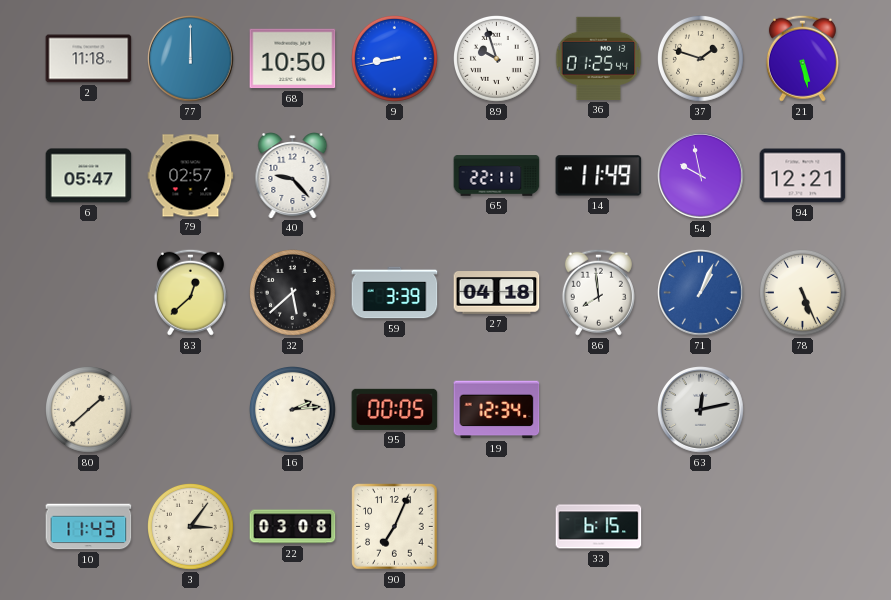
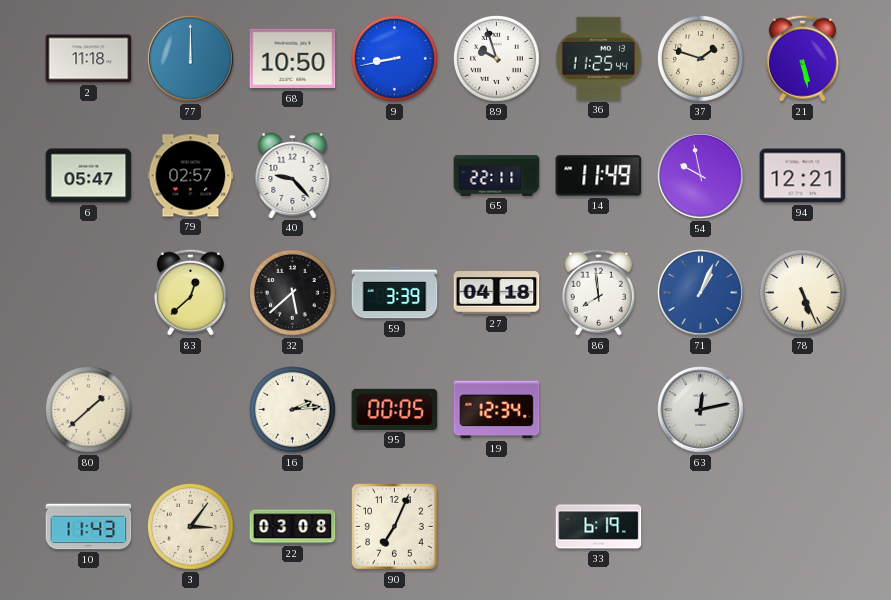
36: 01:25 -> 11:25 (599, 58)
33: 6:15 -> 6:19 (599, 527)
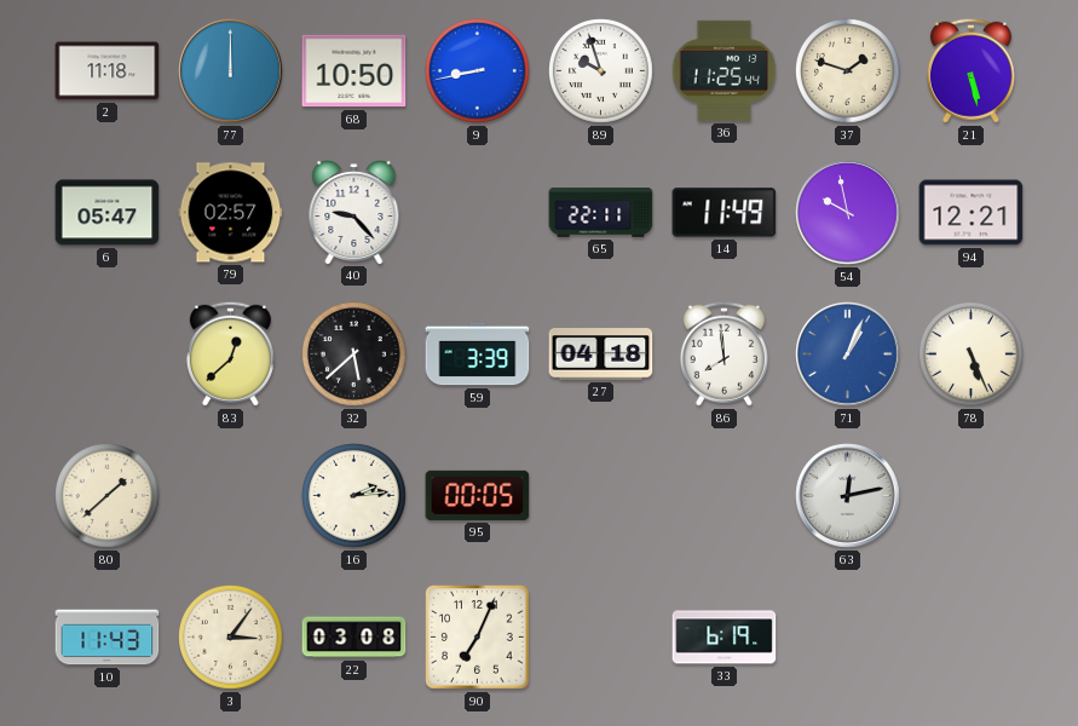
19: 12:34 -> none (497, 410)
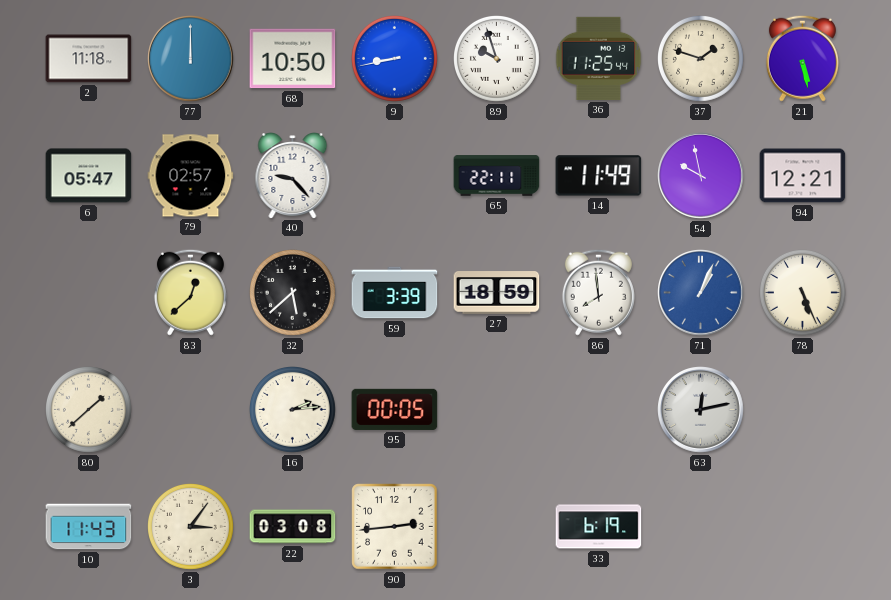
27: 04:18 -> 18:59 (497, 293)
90: 7:04 -> 2:44 (395, 527)
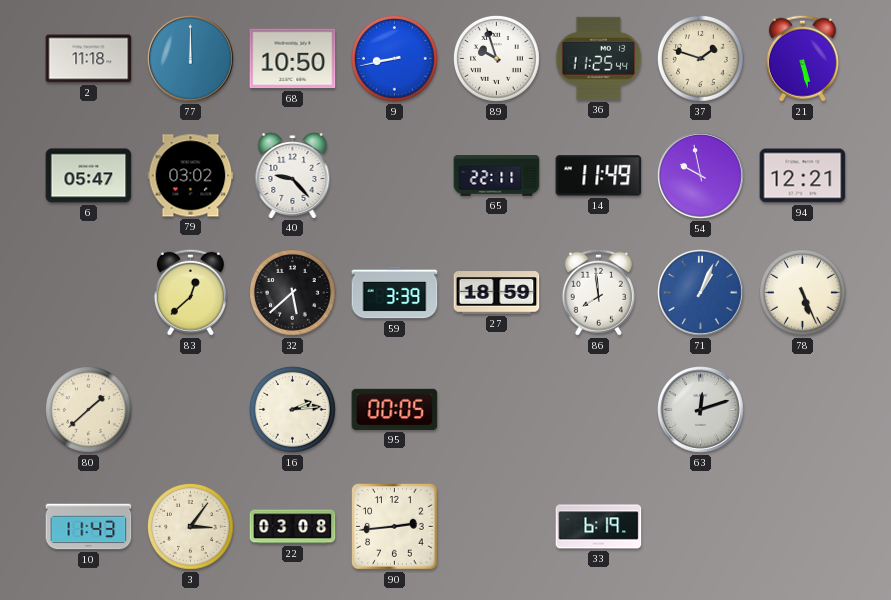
79: 02:57 -> 03:02 (191, 176)
63: 12:13 -> 12:12 (701, 410)
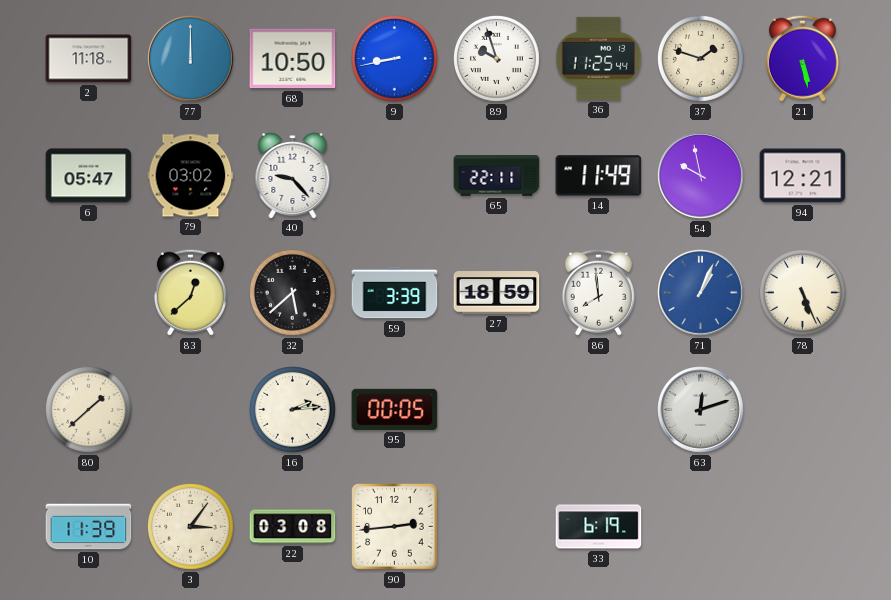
10: 11:43 -> 11:39 (89, 527)
